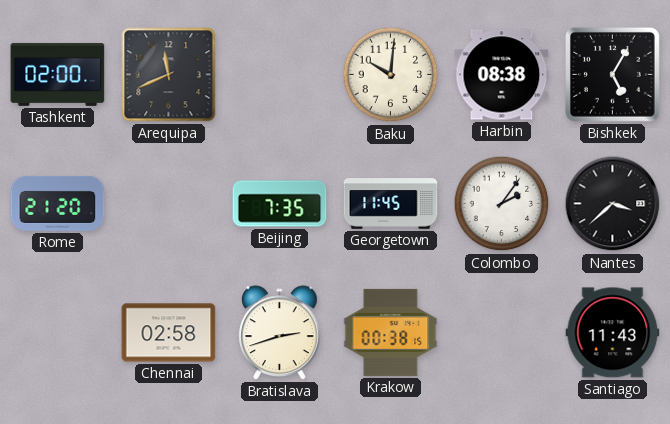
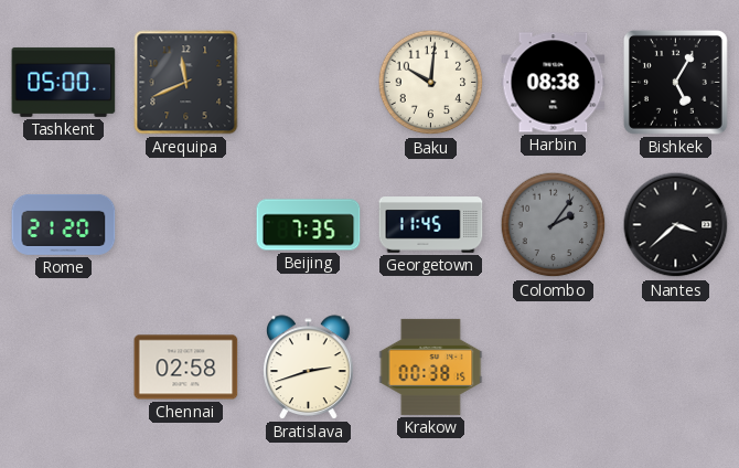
Tashkent: 02:00 -> 05:00 (64, 82)
Colombo dial: white -> grey (554, 225)
Santiago: 11:43 -> none (613, 333)
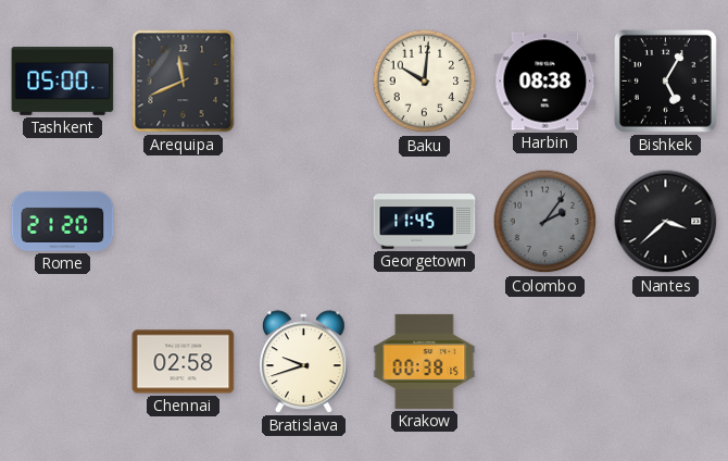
Beijing: 7:35 -> none (309, 225)
Bratislava: 2:42 -> 9:42 (304, 362)
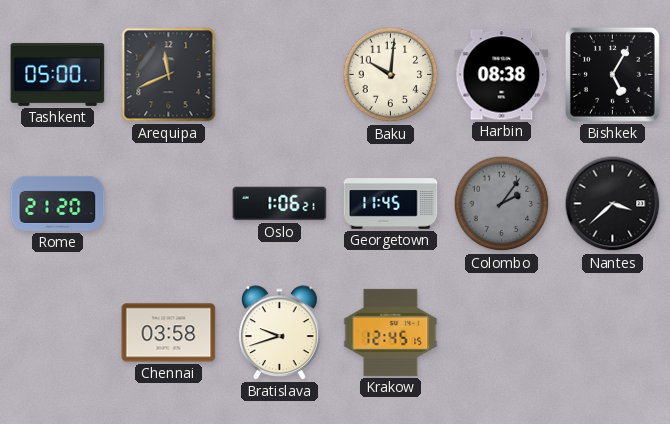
Oslo: none -> 1:06 (280, 204)
Chennai: 02:58 -> 03:58 (169, 333)
Krakow: 00:38 -> 12:45 (391, 332)
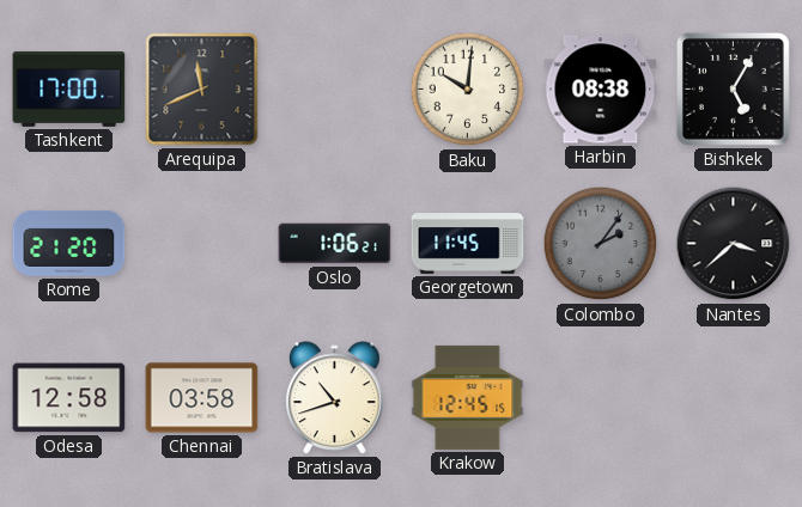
Tashkent: 05:00 -> 17:00 (69, 88)
Odesa: none -> 12:58 (69, 398)
Bratislava: 9:42 -> 10:42 (335, 398)
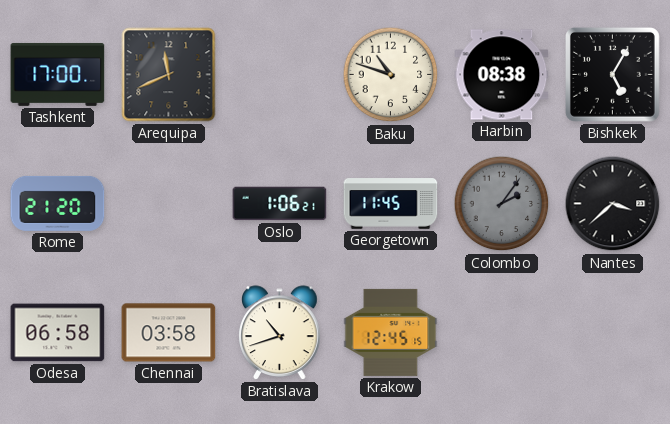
Baku: 10:01 -> 10:48 (391, 75)
Odesa: 12:58 -> 06:58 (58, 333)
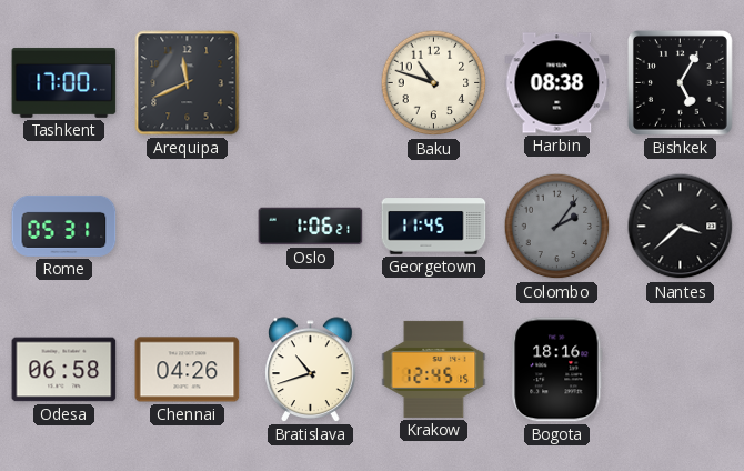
Rome: 21:20 -> 05:31 (64, 226)
Chennai: 03:58 -> 04:26 (188, 370)
Bogota: none -> 18:16 (557, 370)
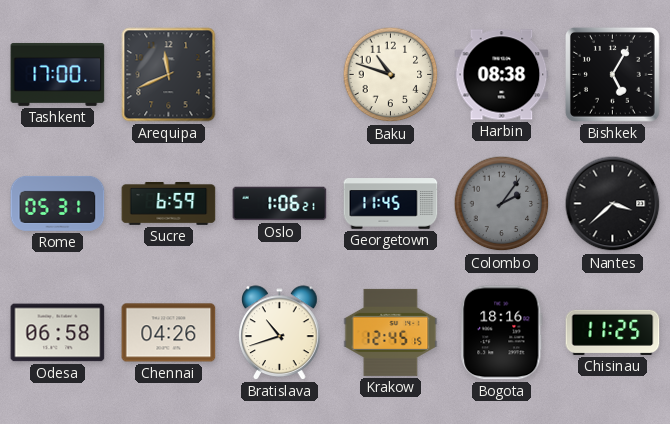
Sucre: none -> 6:59 (169, 204)
Chisinau: none -> 11:25 (613, 332)
